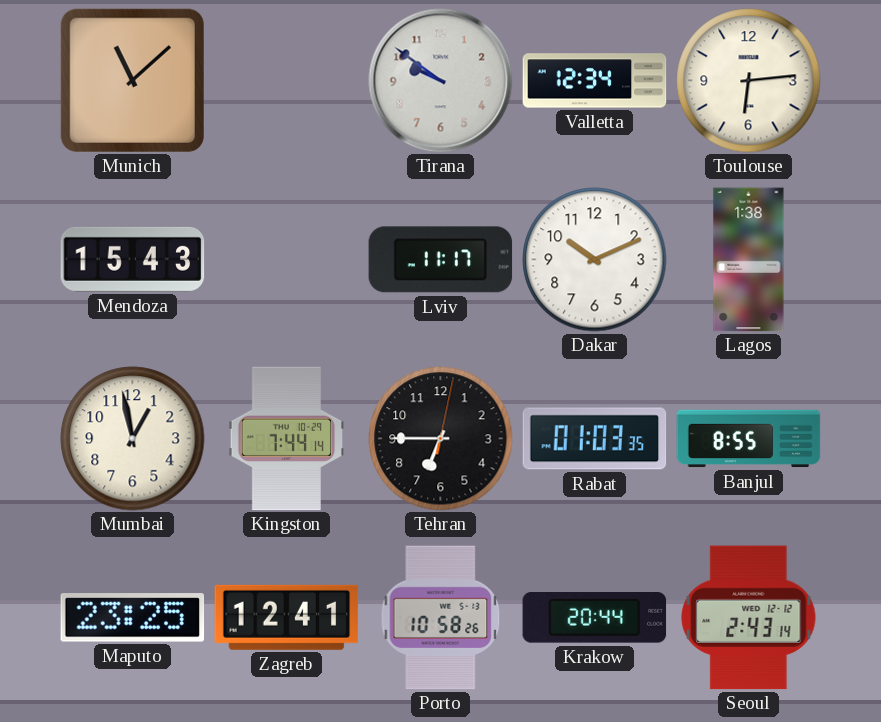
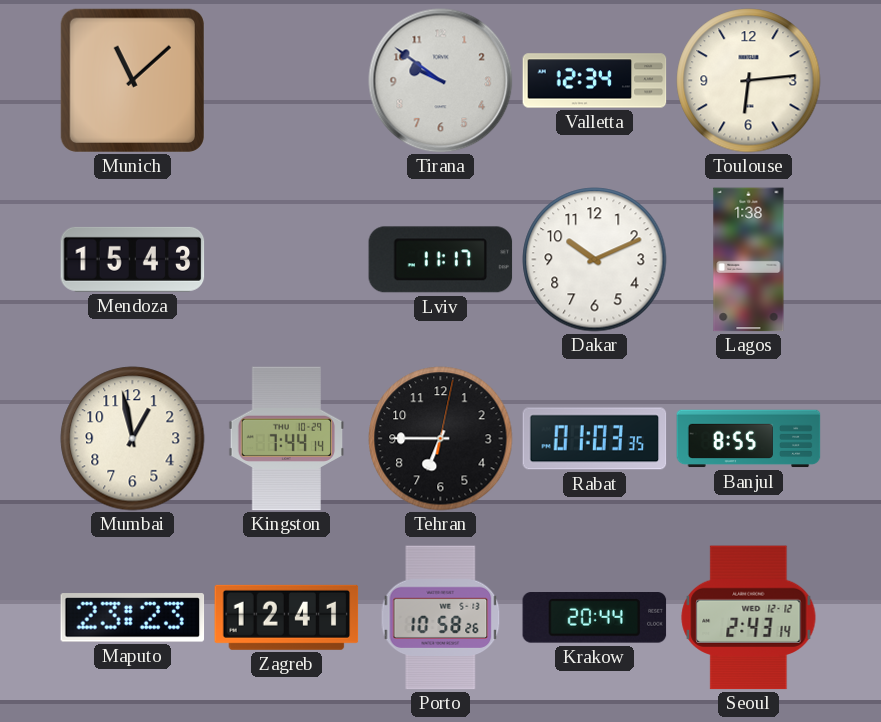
Maputo: 23:25 -> 23:23 (133, 618)
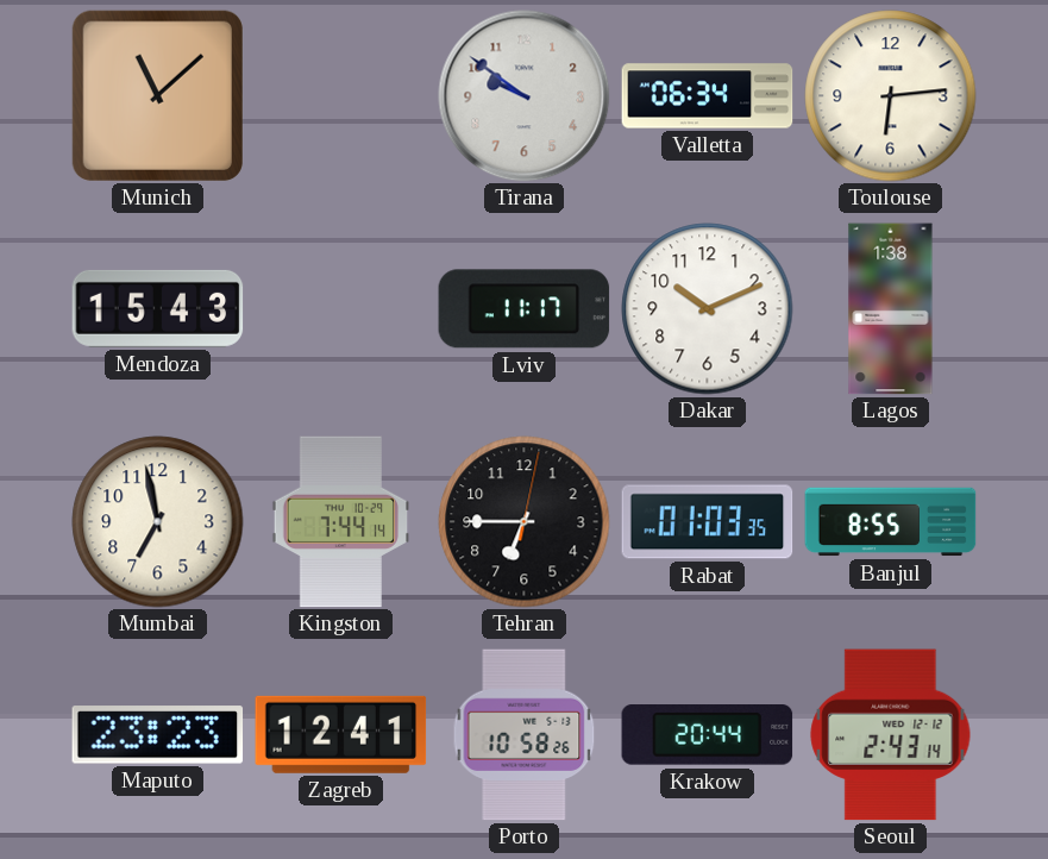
Valletta: 12:34 -> 06:34 (708, 96)
Mumbai: 12:58 -> 6:58 (158, 522)
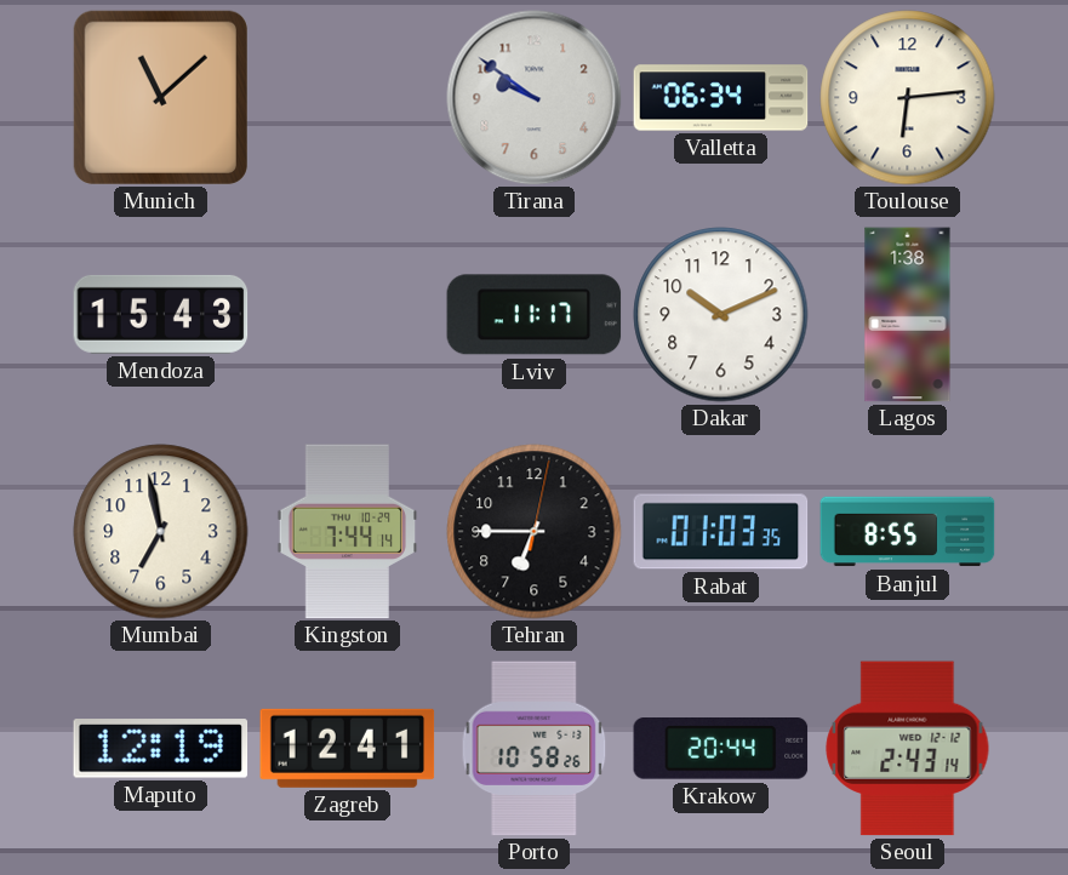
Maputo: 23:23 -> 12:19 (161, 749)
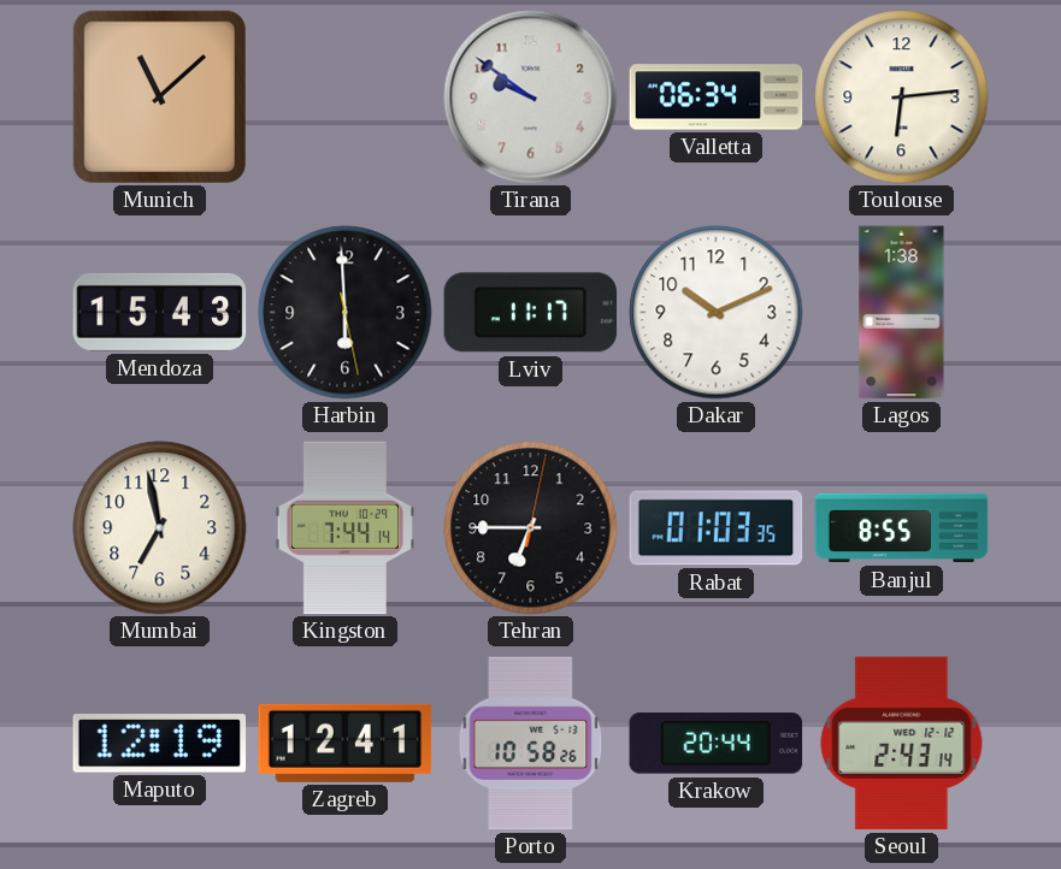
Harbin: none -> 5:59 (346, 313)
